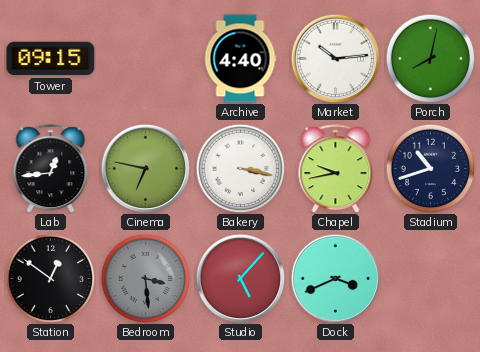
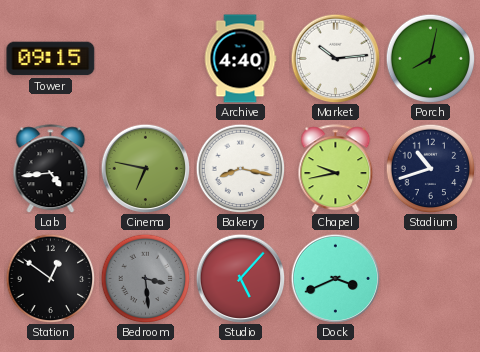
Lab: 12:44 -> 4:44 (51, 169)
Bakery: 3:17 -> 8:17 (240, 168)
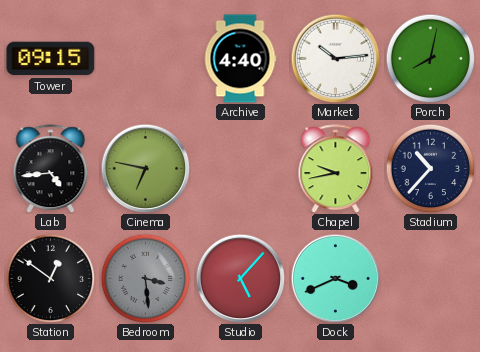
Bakery: 8:17 -> none (240, 168)
Stadium: 10:42 -> 10:37 (430, 168)
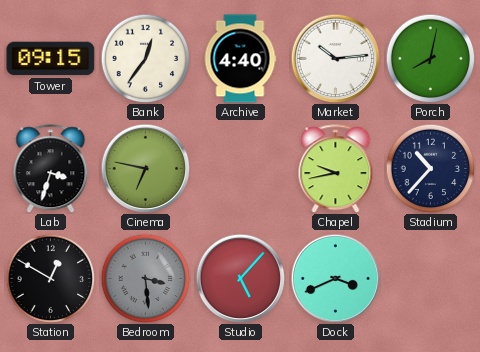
Bank: none -> 12:36 (145, 58)
Lab: 4:44 -> 3:33 (51, 169)
Station: 12:51 -> 12:50 (50, 278)
